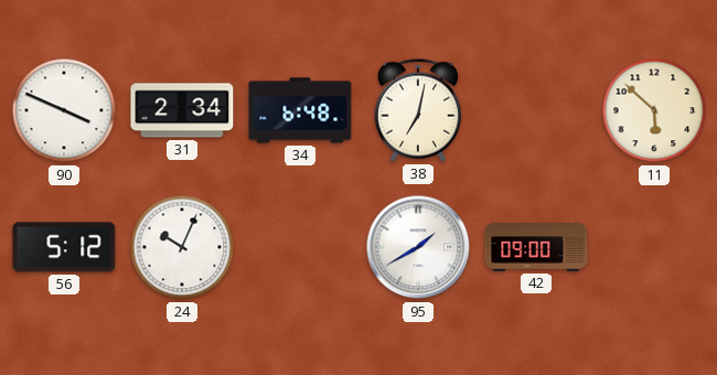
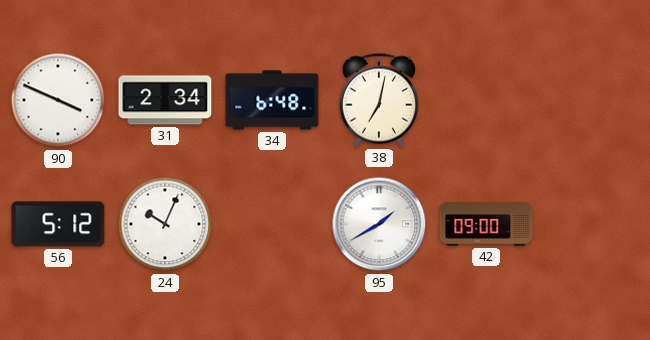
11: 5:52 -> none (654, 110)
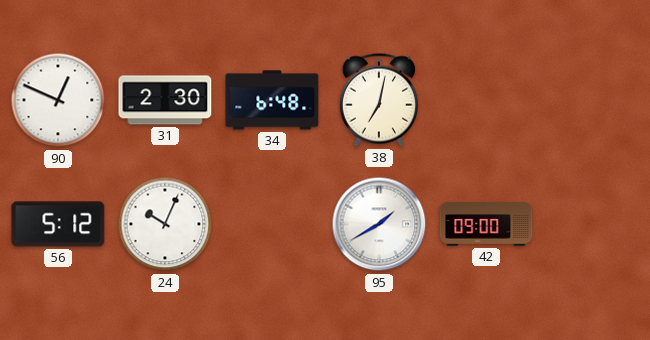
90: 3:49 -> 12:49 (58, 100)
31: 2:34 -> 2:30 (165, 100)
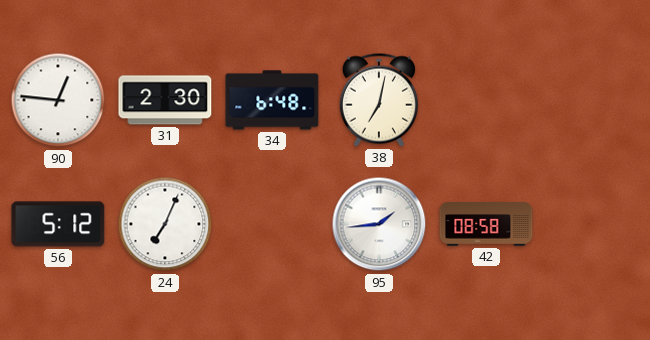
90: 12:49 -> 12:46 (58, 100)
24: 10:04 -> 7:04 (165, 224)
95: 1:40 -> 1:44 (379, 224)
42: 09:00 -> 08:58 (486, 224)
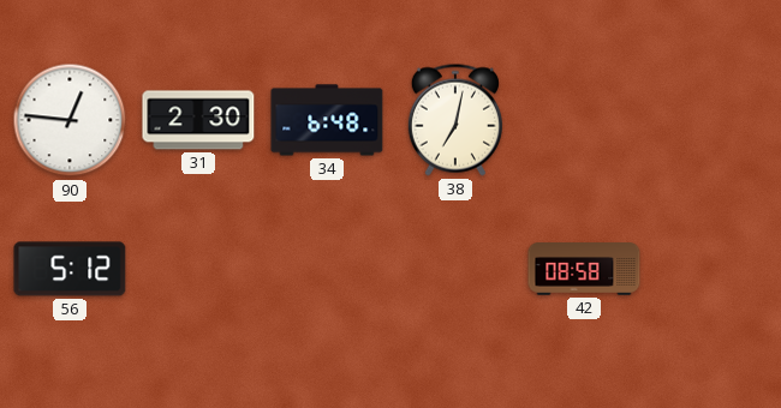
24: 7:04 -> none (165, 224)
95: 1:44 -> none (379, 224)
